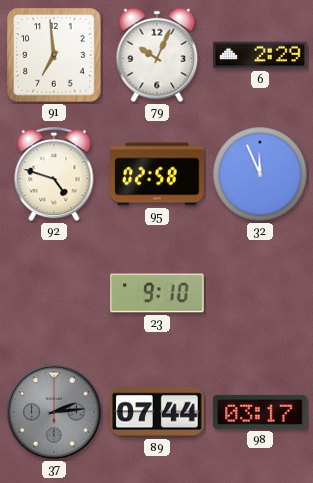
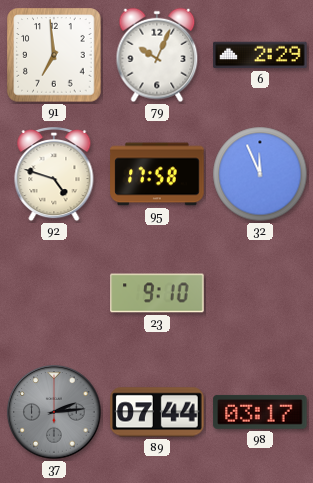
95: 02:58 -> 17:58 (157, 174)
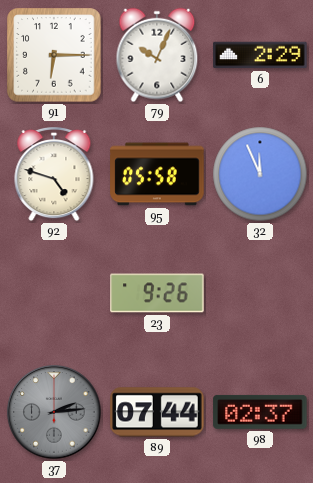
91: 6:59 -> 6:15 (54, 55)
95: 17:58 -> 05:58 (157, 174)
23: 9:10 -> 9:26 (157, 293)
98: 03:17 -> 02:37 (260, 412)
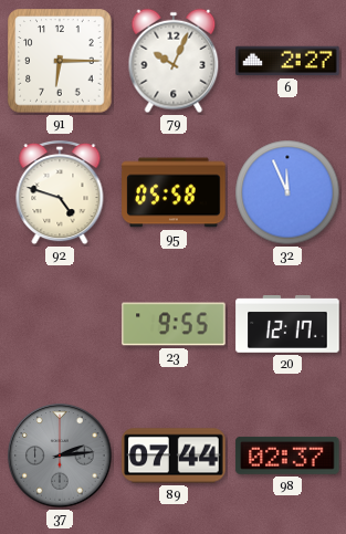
6: 2:29 -> 2:27 (287, 61)
23: 9:26 -> 9:55 (174, 324)
20: none -> 12:17 (287, 325)
